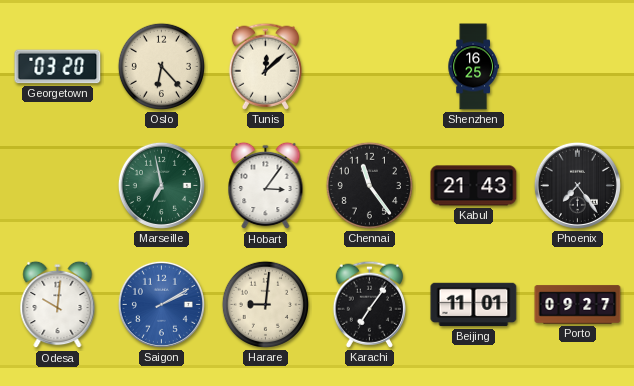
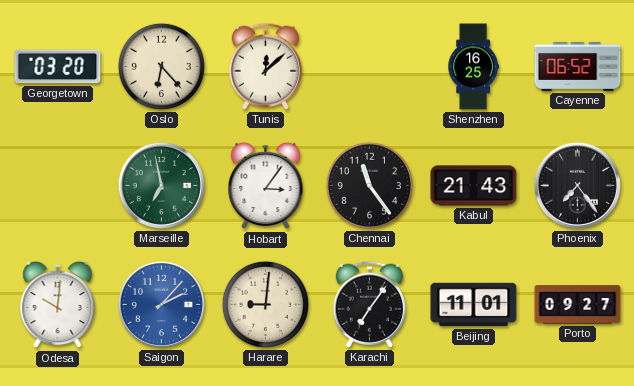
Cayenne: none -> 06:52 (578, 66)
Saigon: 2:10 -> 2:07 (161, 304)
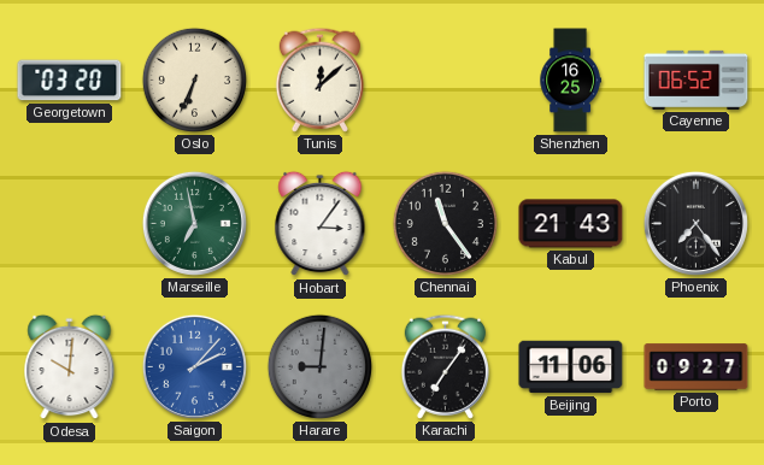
Oslo: 6:23 -> 6:34 (194, 80)
Harare dial: cream -> grey (319, 366)
Beijing: 11:01 -> 11:06 (571, 367)
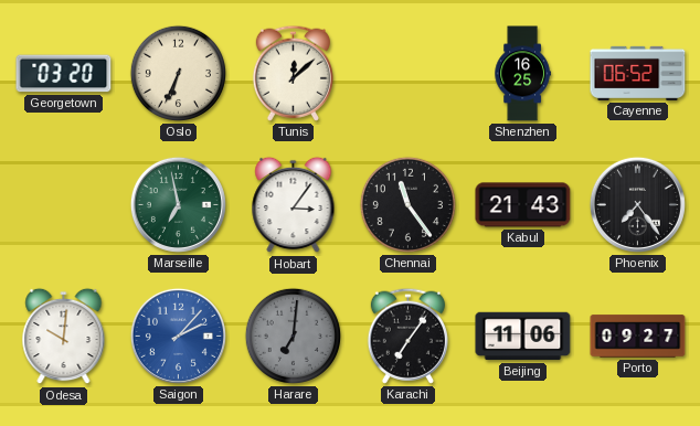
Harare: 9:01 -> 7:01 (293, 336)
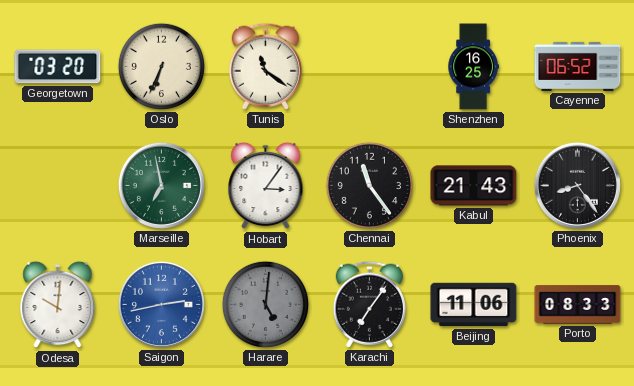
Tunis: 12:08 -> 11:21 (265, 66)
Phoenix: 7:24 -> 8:24 (577, 185)
Saigon: 2:07 -> 2:43 (161, 304)
Harare: 7:01 -> 5:01 (265, 304)
Porto: 09:27 -> 08:33 (578, 305)
